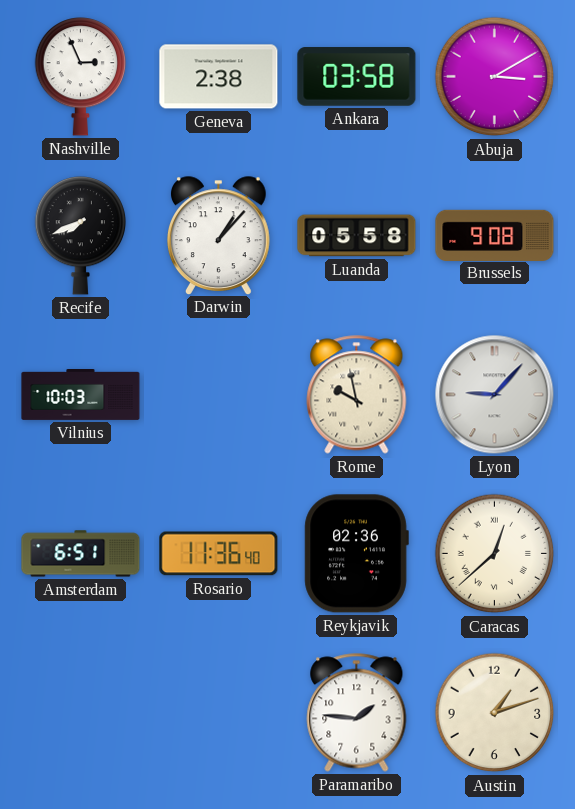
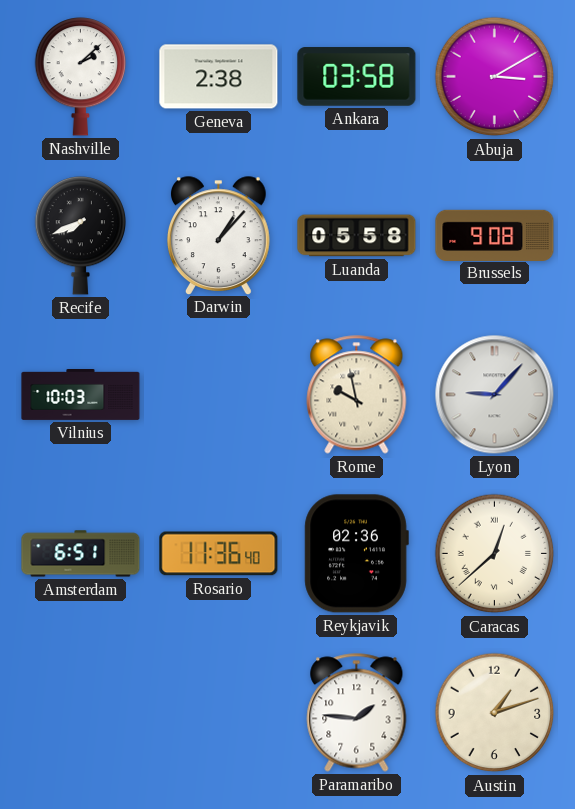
Nashville: 2:56 -> 2:08 (81, 77)
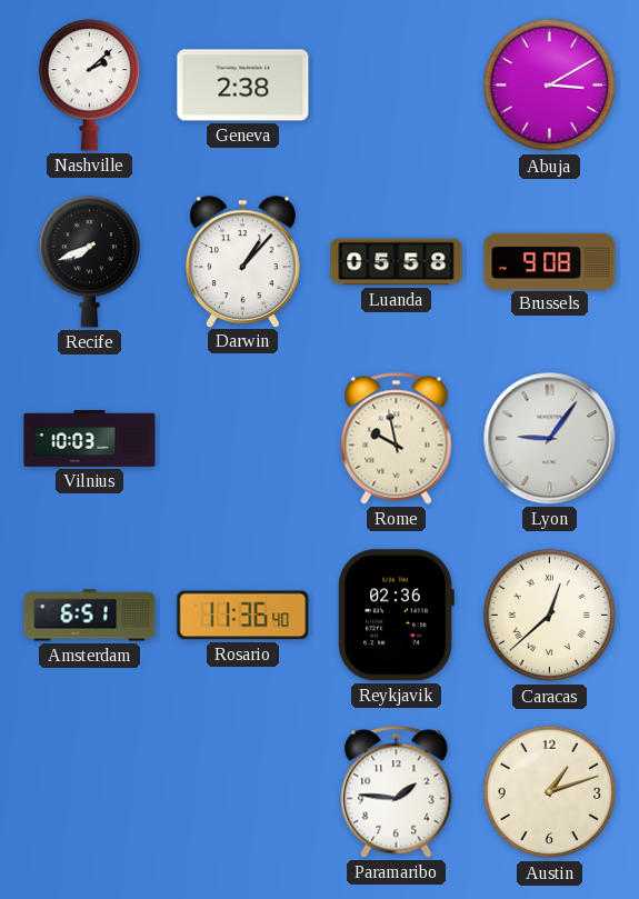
Ankara: 03:58 -> none (357, 77)
Lyon: 9:07 -> 9:06 (550, 439)
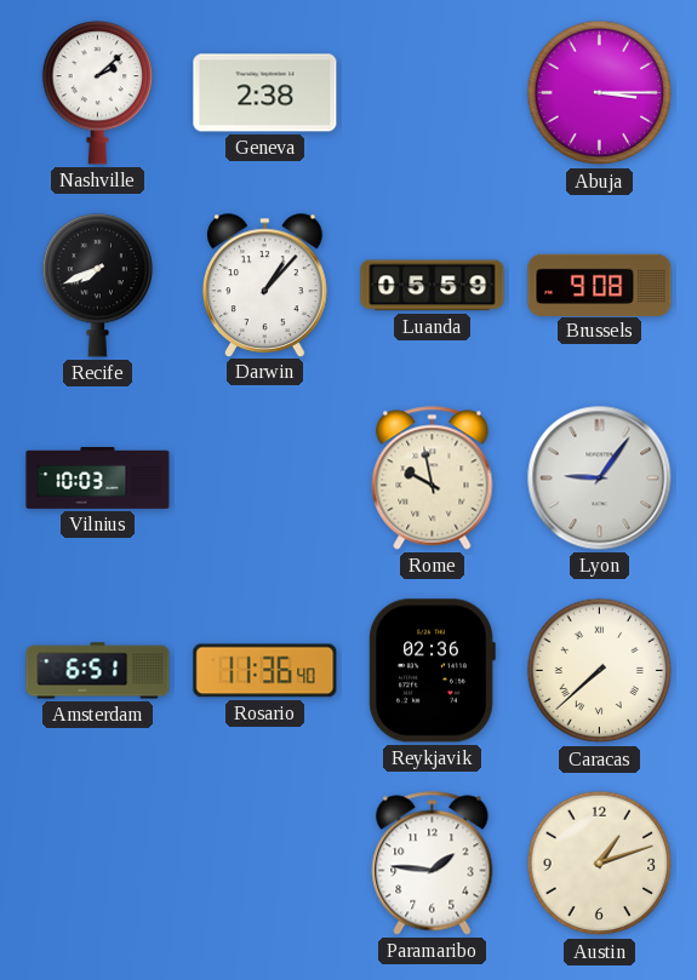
Abuja: 3:10 -> 3:15 (600, 93)
Luanda: 05:58 -> 05:59 (433, 286)
Caracas: 12:38 -> 7:38 (600, 671)
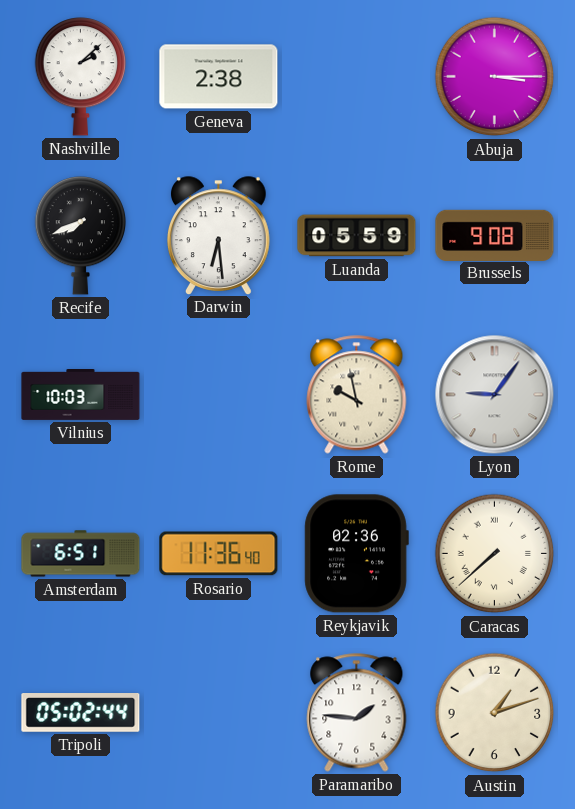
Darwin: 1:07 -> 6:29 (219, 235)
Tripoli: none -> 05:02 (81, 713)
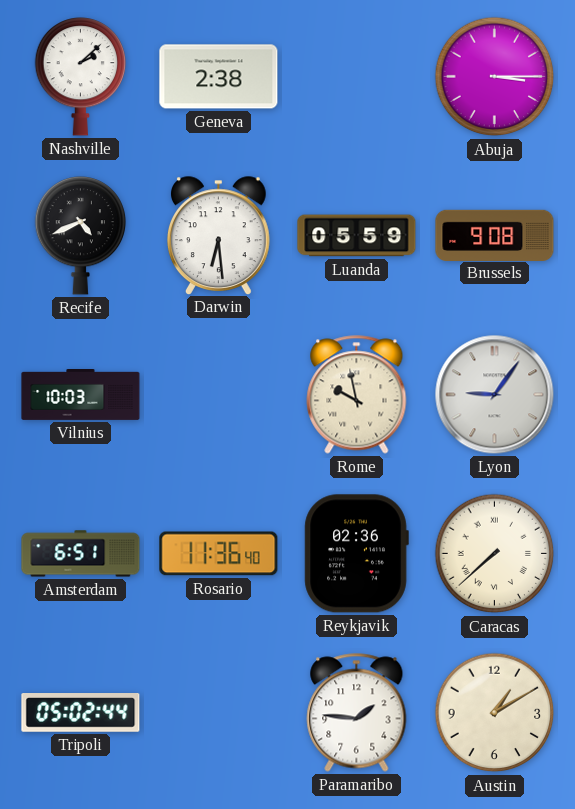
Recife: 7:41 -> 4:41 (81, 236)
Austin: 1:12 -> 1:10 (495, 713)
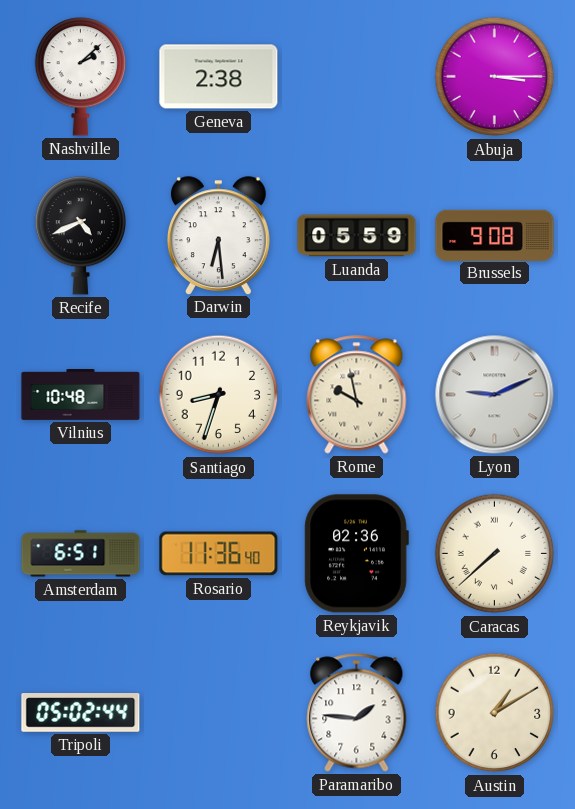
Vilnius: 10:03 -> 10:48 (81, 395)
Santiago: none -> 8:33 (219, 395)
Lyon: 9:06 -> 9:11 (495, 395)
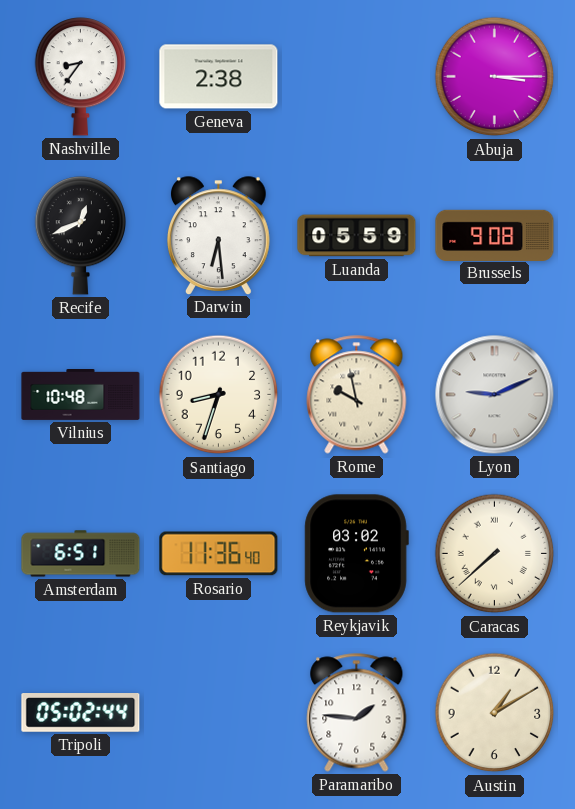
Nashville: 2:08 -> 8:36 (81, 77)
Recife: 4:41 -> 12:41 (81, 236)
Reykjavik: 02:36 -> 03:02 (356, 554)
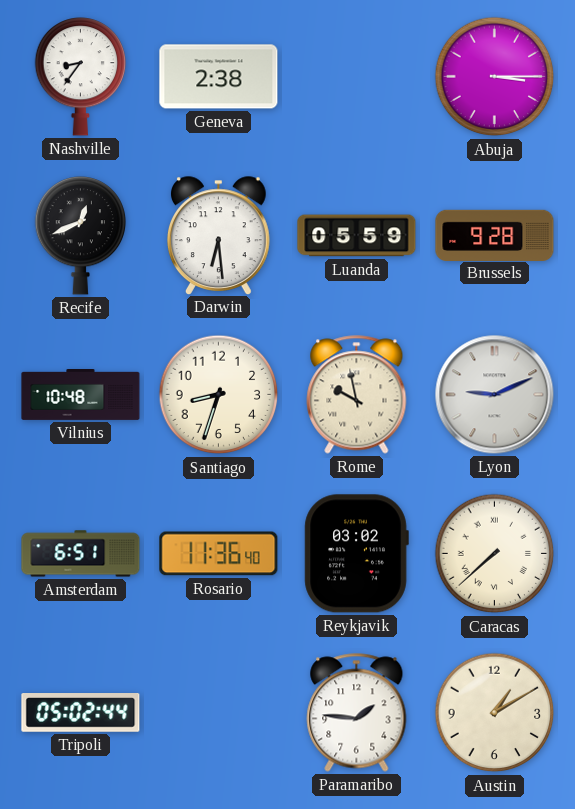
Brussels: 9:08 -> 9:28 (495, 235)
